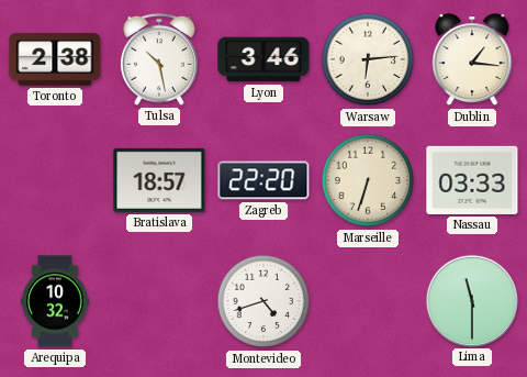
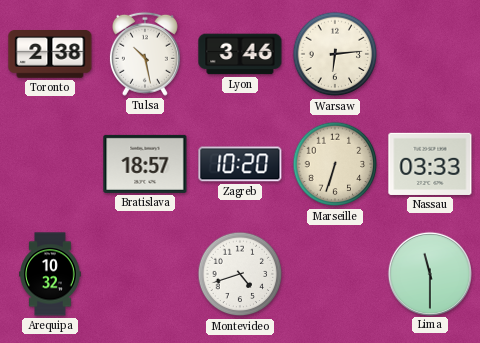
Dublin: 1:16 -> none (472, 60)
Zagreb: 22:20 -> 10:20 (240, 164)
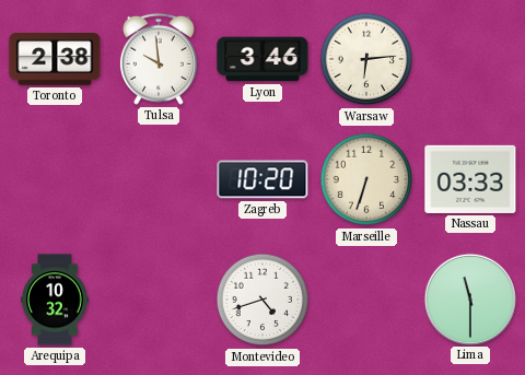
Tulsa: 10:28 -> 9:59 (159, 59)
Bratislava: 18:57 -> none (145, 164)
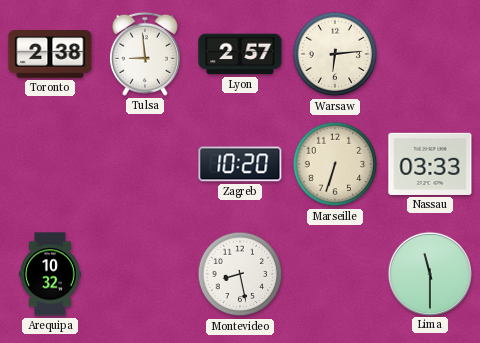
Tulsa: 9:59 -> 8:59 (145, 54)
Lyon: 3:46 -> 2:57 (240, 54)
Montevideo: 4:42 -> 8:28 (240, 274)
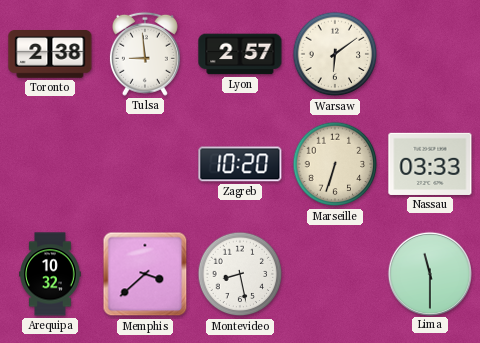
Warsaw: 6:14 -> 6:09 (335, 54)
Memphis: none -> 3:38 (145, 274)
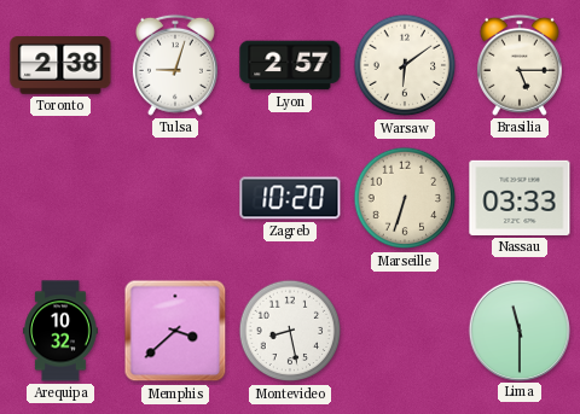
Tulsa: 8:59 -> 9:03 (175, 65)
Brasilia: none -> 5:15 (520, 65)
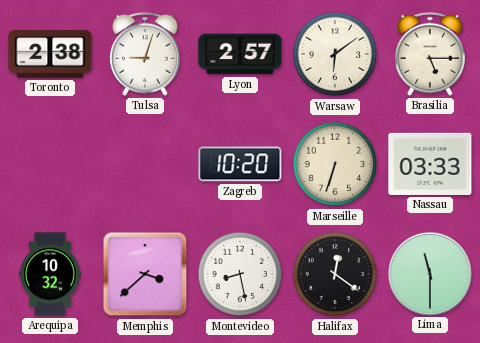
Halifax: none -> 12:21 (335, 274)
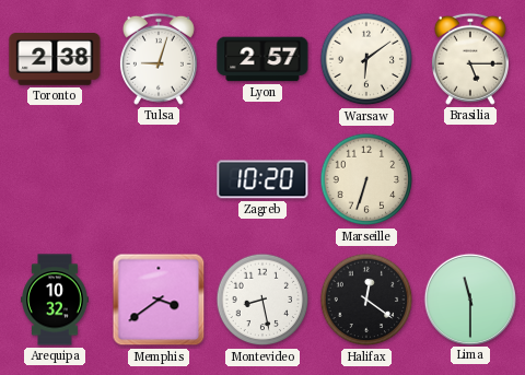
Nassau: 03:33 -> none (430, 164)
Memphis: 3:38 -> 3:39 (159, 300)
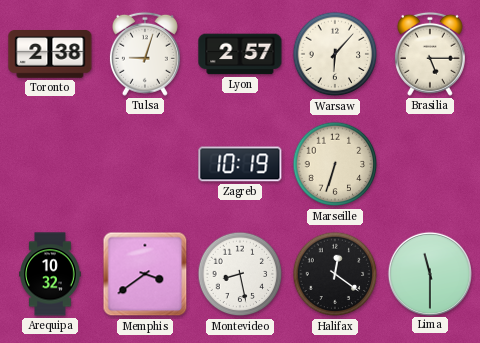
Warsaw: 6:09 -> 6:07 (335, 54)
Zagreb: 10:20 -> 10:19 (240, 164)
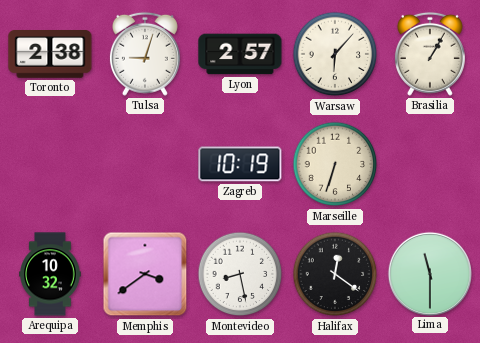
Brasilia: 5:15 -> 1:05 (430, 54)
